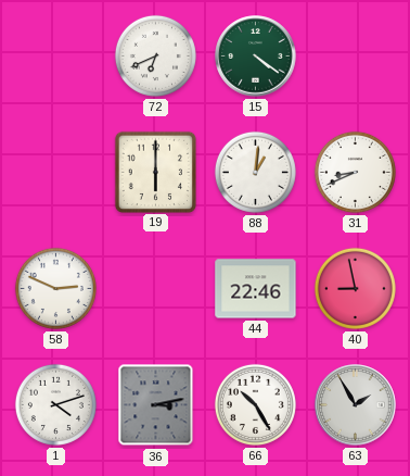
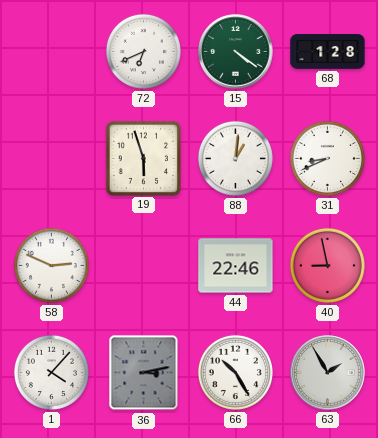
68: none -> 1:28 (328, 52)
19: 6:00 -> 5:57 (143, 158)
1: 4:12 -> 4:07 (51, 372)
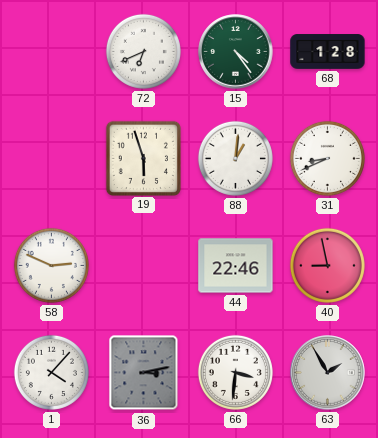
15: 4:21 -> 4:24 (236, 52)
66: 10:25 -> 3:31 (235, 372)
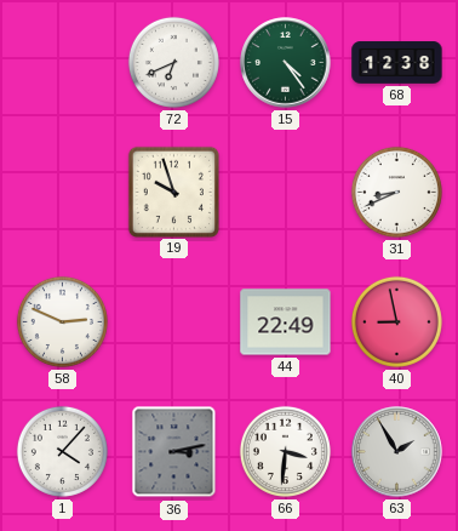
68: 1:28 -> 12:38 (397, 63)
19: 5:57 -> 9:57 (173, 192)
88: 1:01 -> none (235, 158)
44: 22:46 -> 22:49 (286, 322)
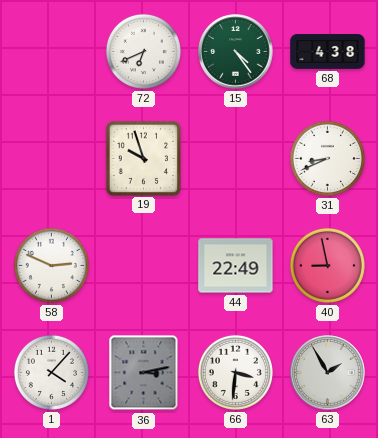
68: 12:38 -> 4:38 (328, 52)
